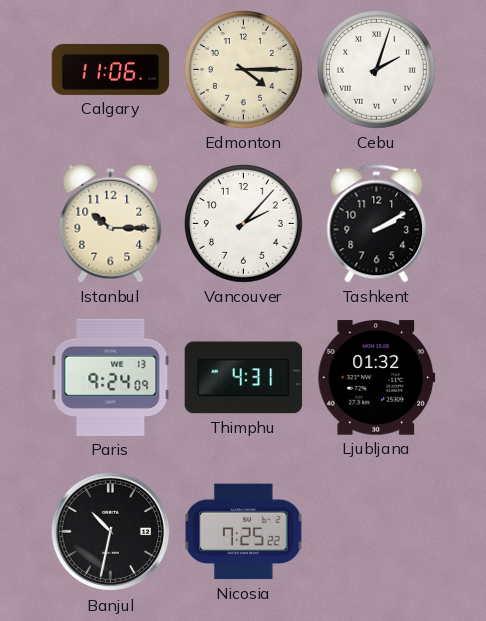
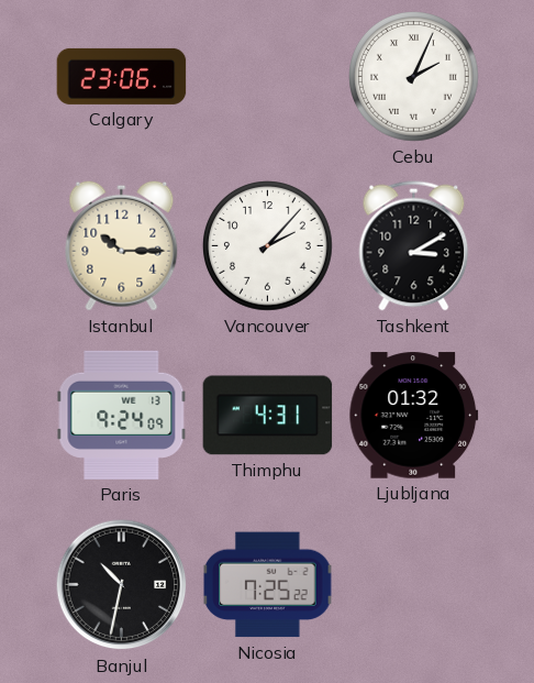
Calgary: 11:06 -> 23:06 (122, 76)
Edmonton: 4:15 -> none (244, 70)
Cebu: 2:03 -> 2:04 (414, 77)
Tashkent: 2:10 -> 3:10 (414, 246)
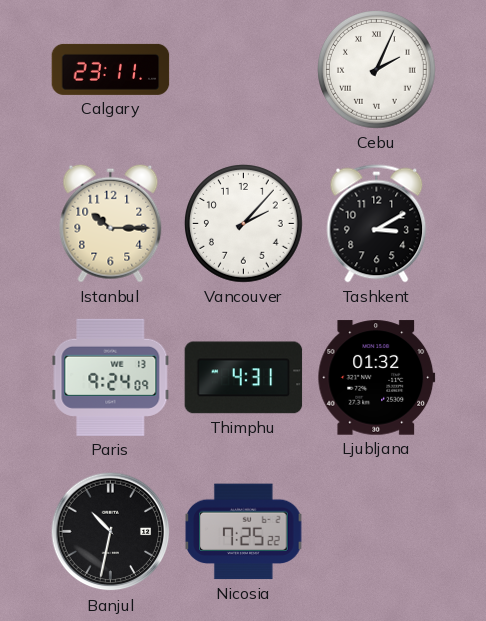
Calgary: 23:06 -> 23:11 (111, 69)
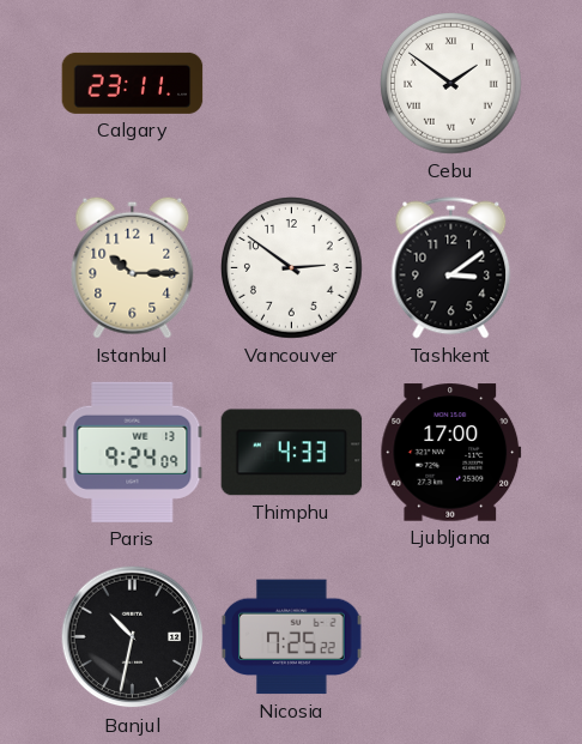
Cebu: 2:04 -> 1:51 (451, 84)
Vancouver: 2:07 -> 2:51 (292, 268)
Tashkent: 3:10 -> 3:09 (451, 268)
Thimphu: 4:31 -> 4:33 (292, 453)
Ljubljana: 01:32 -> 17:00 (451, 453)
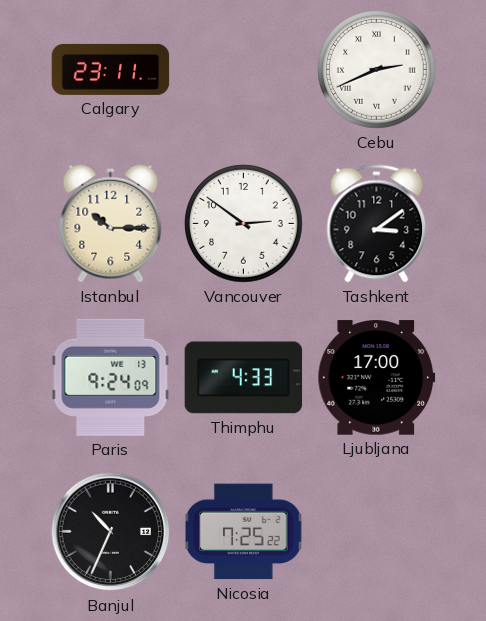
Cebu: 1:51 -> 2:41 (377, 70)
Banjul: 10:32 -> 10:34 (111, 532)
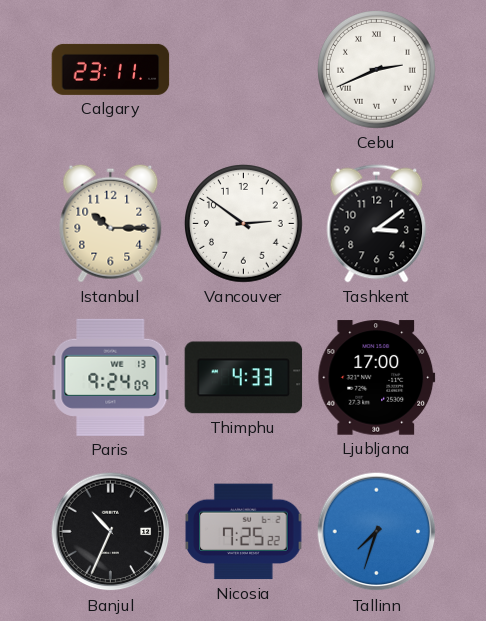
Tallinn: none -> 7:33 (377, 532)
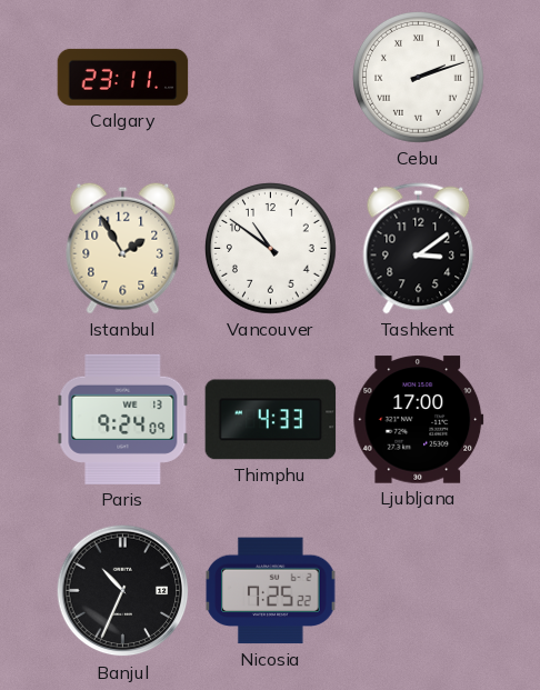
Cebu: 2:41 -> 2:12 (419, 78)
Istanbul: 10:15 -> 1:55 (123, 248)
Vancouver: 2:51 -> 10:51 (271, 249)
Tallinn: 7:33 -> none (377, 532)
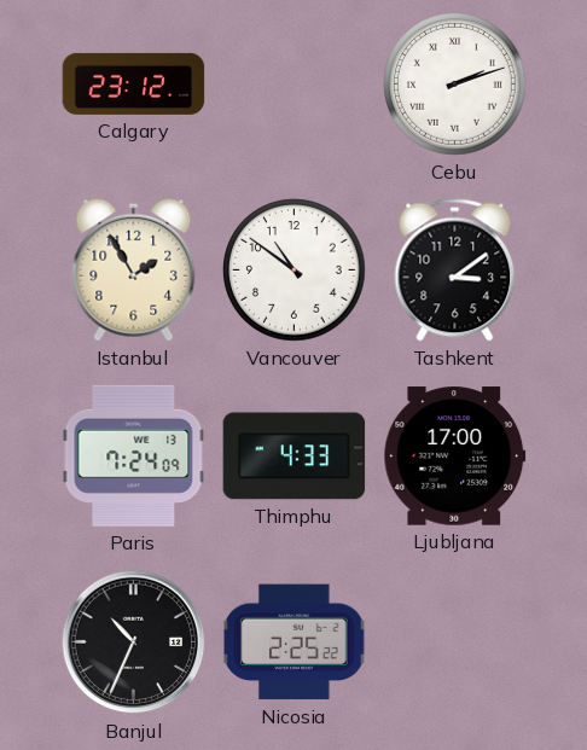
Calgary: 23:11 -> 23:12 (134, 83)
Paris: 9:24 -> 7:24 (134, 455)
Nicosia: 7:25 -> 2:25 (295, 643)
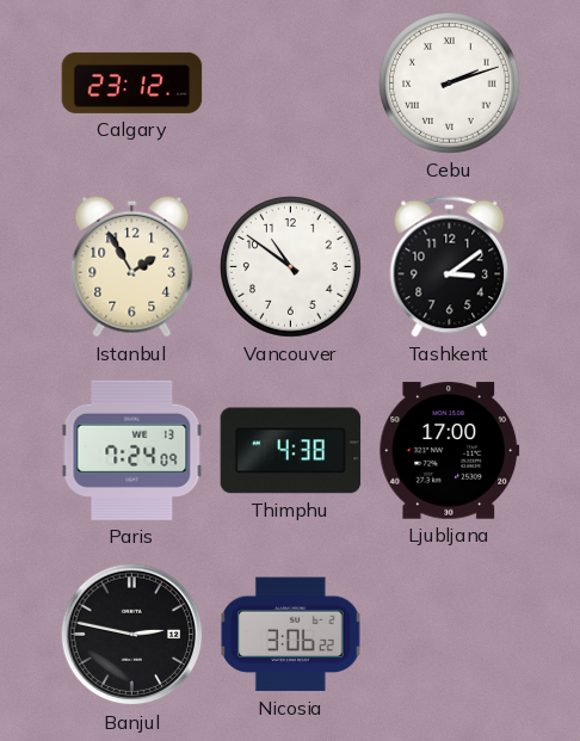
Thimphu: 4:33 -> 4:38 (291, 451)
Banjul: 10:34 -> 2:47 (132, 635)
Nicosia: 2:25 -> 3:06 (291, 635)
